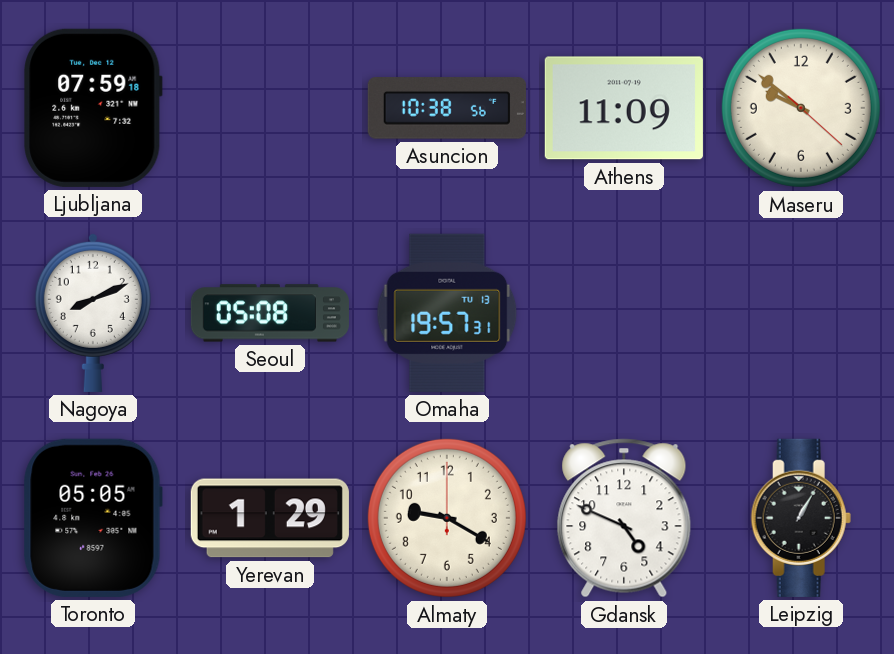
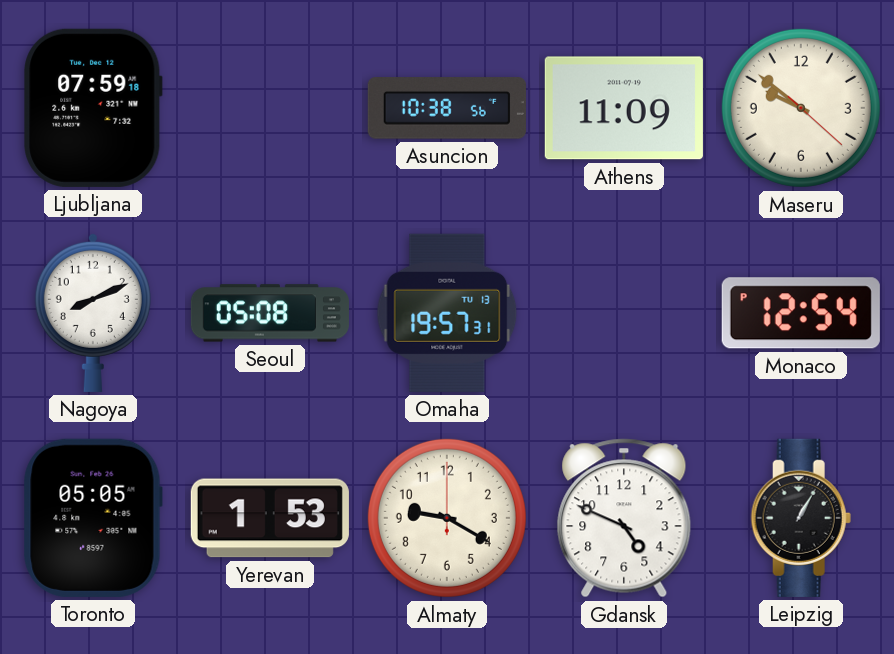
Monaco: none -> 12:54 (801, 313)
Yerevan: 1:29 -> 1:53 (270, 518)
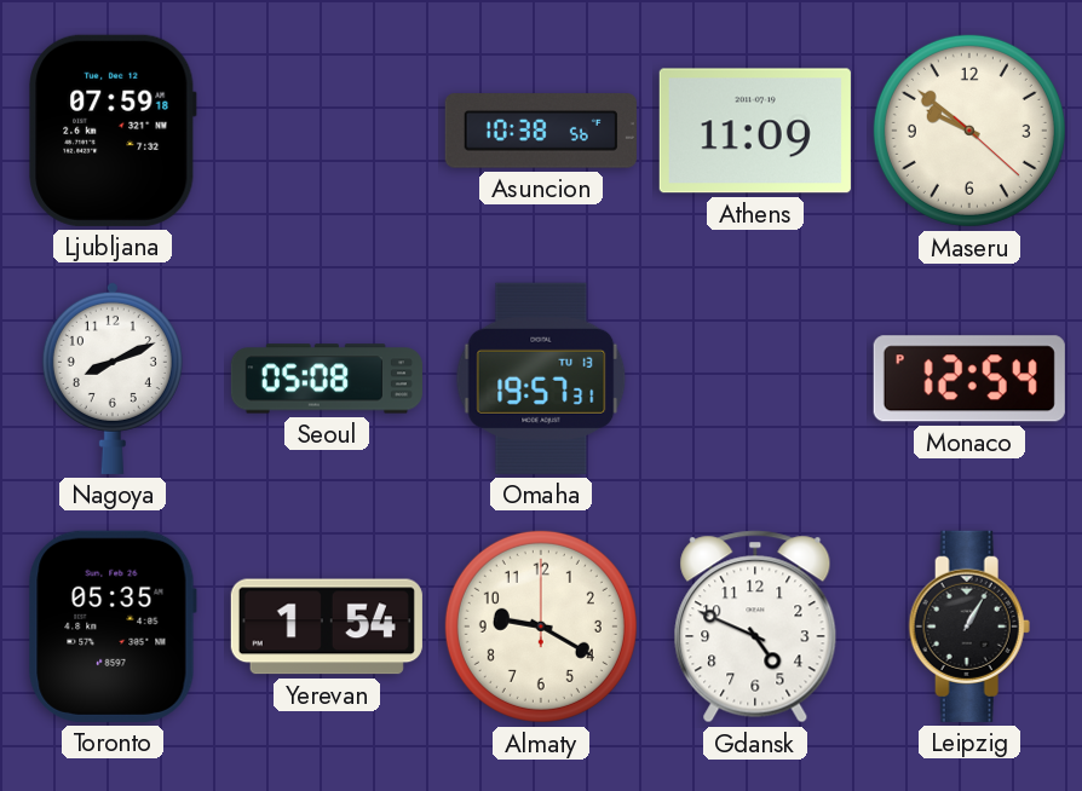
Toronto: 05:05 -> 05:35 (113, 627)
Yerevan: 1:53 -> 1:54 (327, 627)
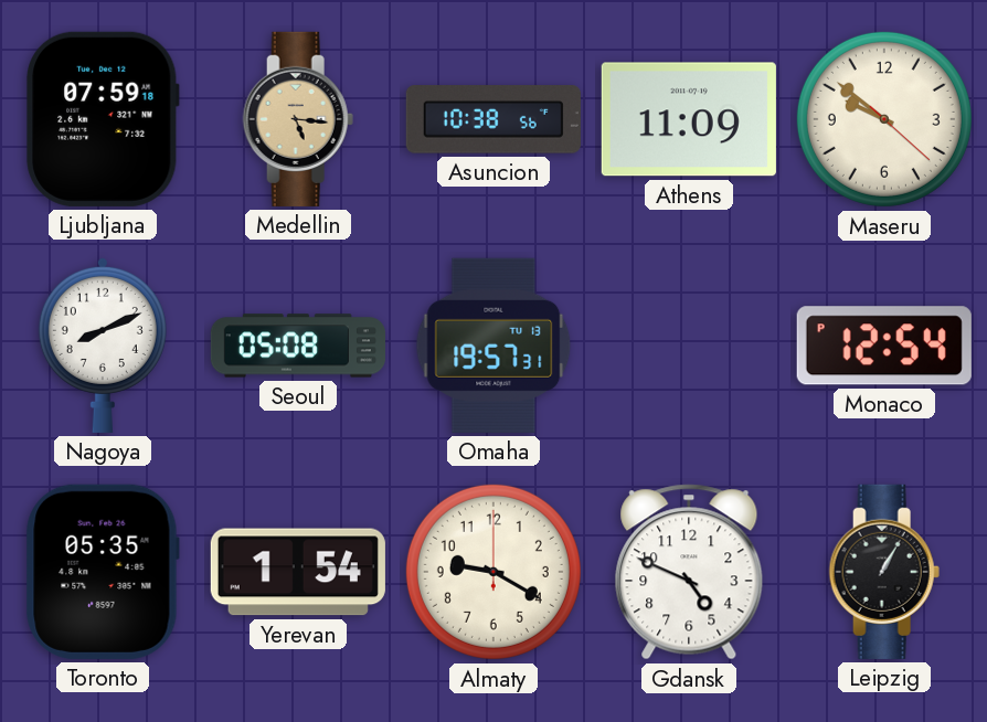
Medellin: none -> 5:16 (298, 119)
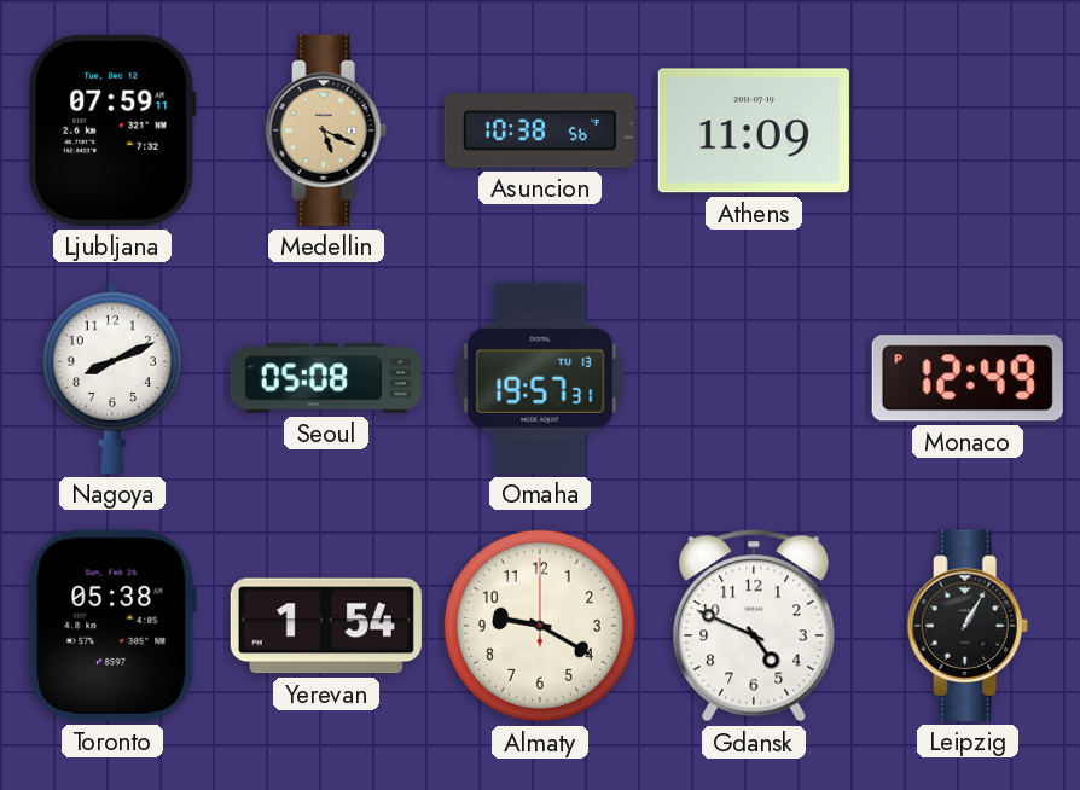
Ljubljana: 07:59:18 -> 07:59:11 (112, 130)
Medellin: 5:16 -> 5:19 (326, 130)
Maseru: 9:51 -> none (884, 119)
Monaco: 12:54 -> 12:49 (968, 378)
Toronto: 05:35 -> 05:38 (112, 626)
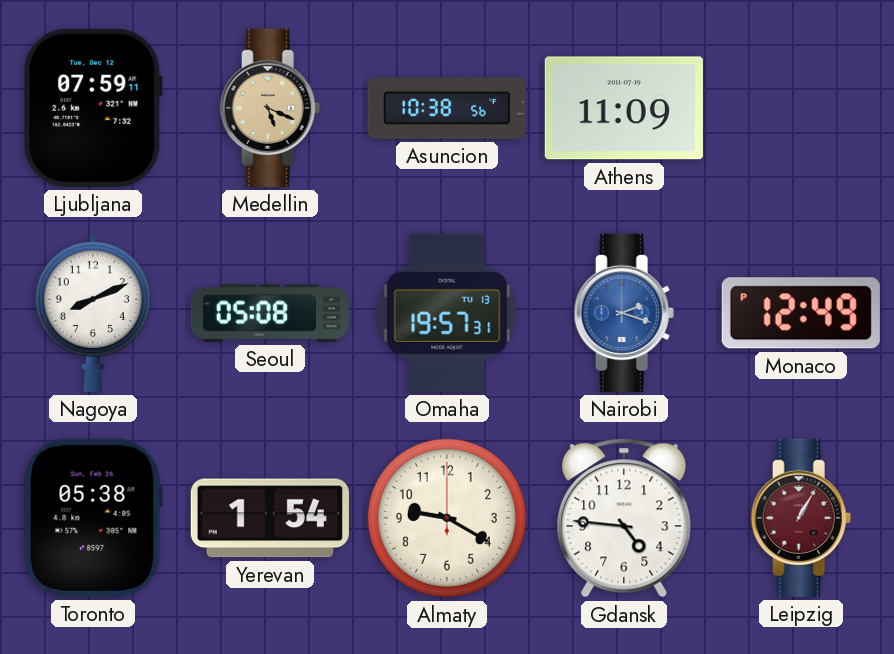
Nairobi: none -> 2:18 (624, 313)
Gdansk: 4:49 -> 4:46 (624, 518)
Leipzig dial: black -> burgundy (801, 518)
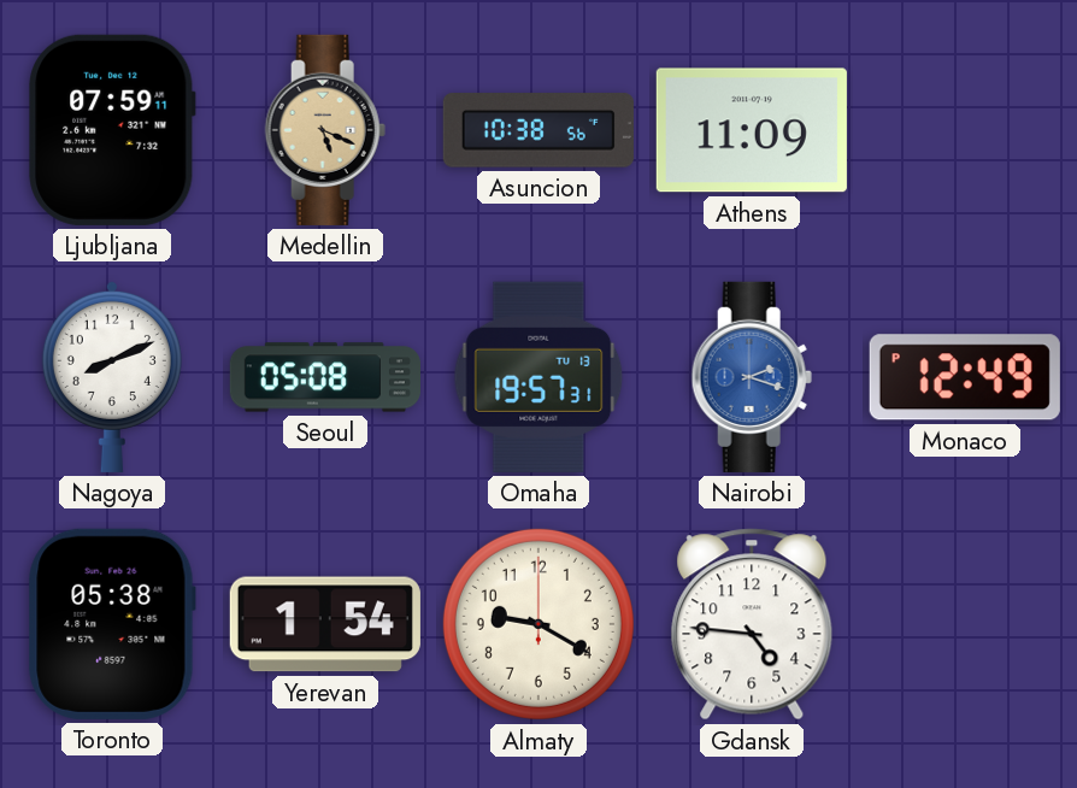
Leipzig: 1:05 -> none (801, 518)
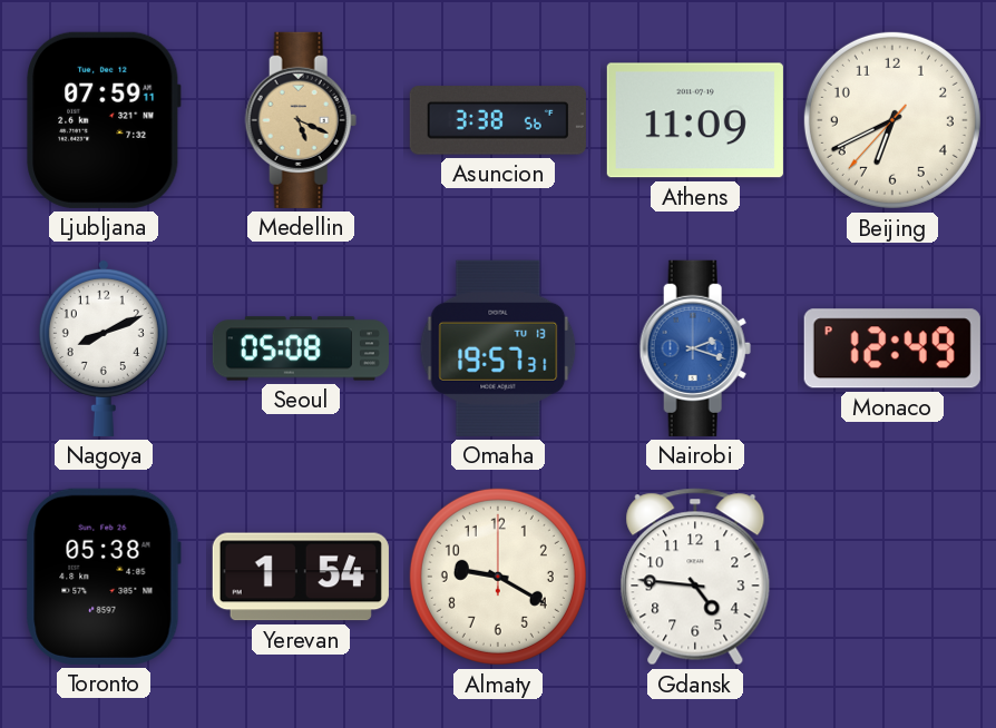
Asuncion: 10:38 -> 3:38 (498, 120)
Beijing: none -> 6:40 (892, 120)
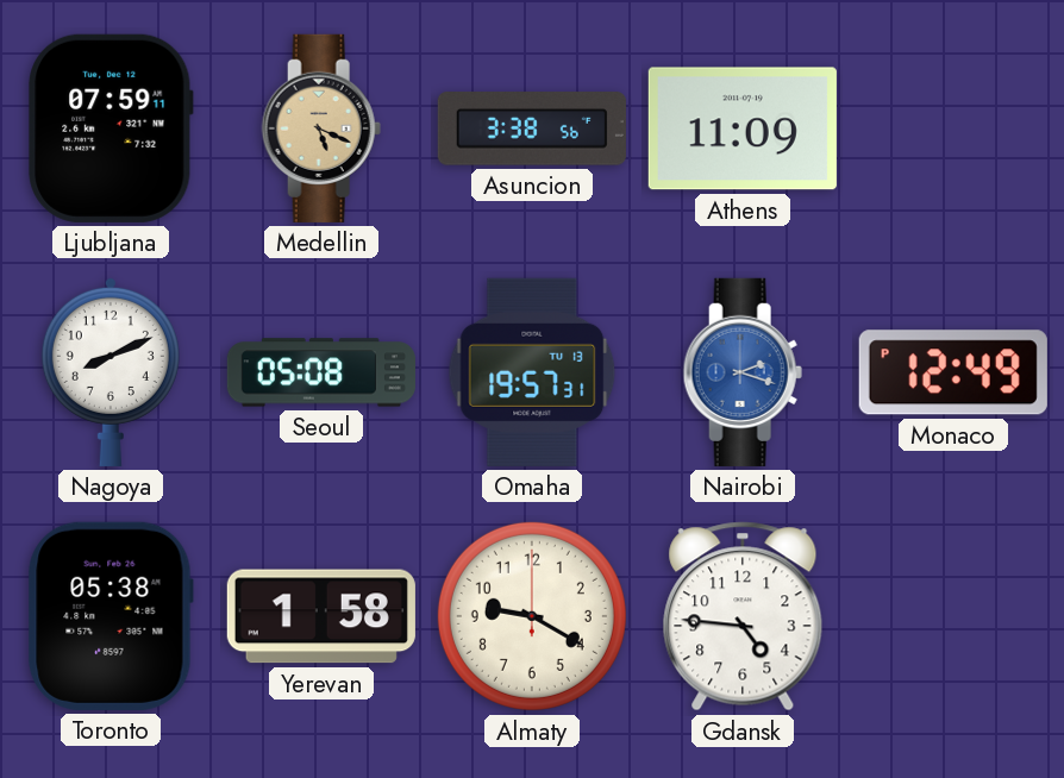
Beijing: 6:40 -> none (892, 120)
Yerevan: 1:54 -> 1:58 (321, 616)
